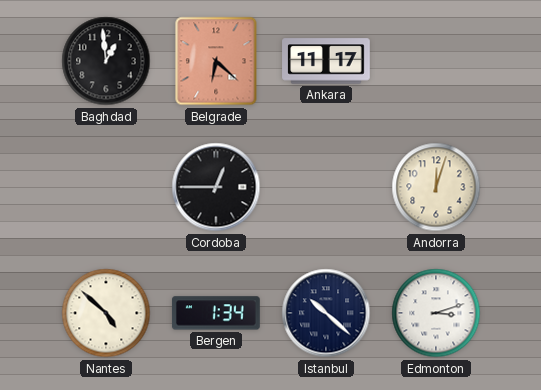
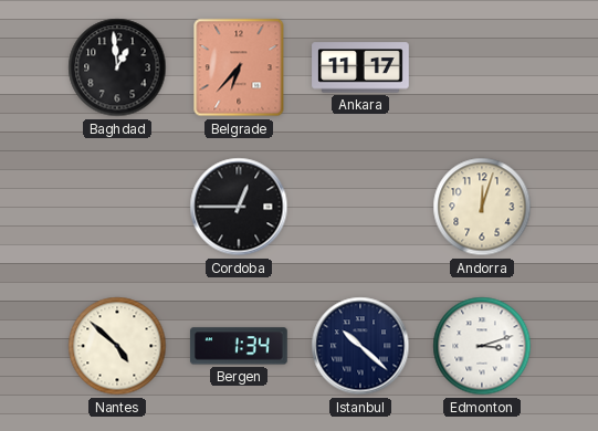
Belgrade: 6:22 -> 6:37 (239, 67)
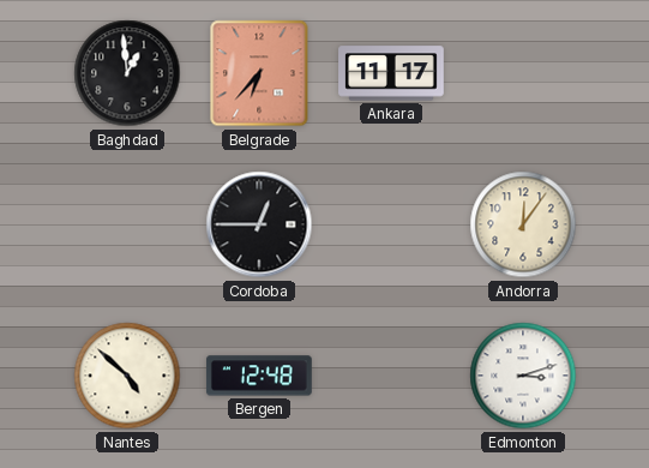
Andorra: 12:03 -> 12:06 (523, 224)
Bergen: 1:34 -> 12:48 (259, 376)
Istanbul: 10:22 -> none (360, 346)
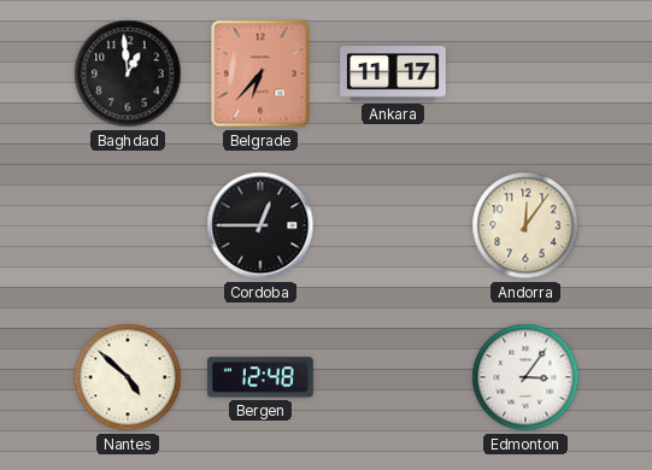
Edmonton: 3:12 -> 3:06 (525, 377)
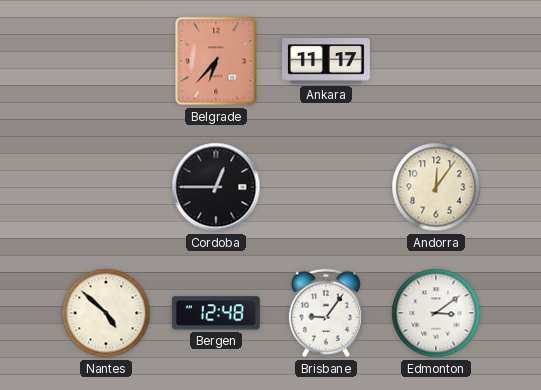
Baghdad: 12:59 -> none (128, 74)
Brisbane: none -> 9:06 (326, 313)
Edmonton: 3:06 -> 3:09 (436, 313)
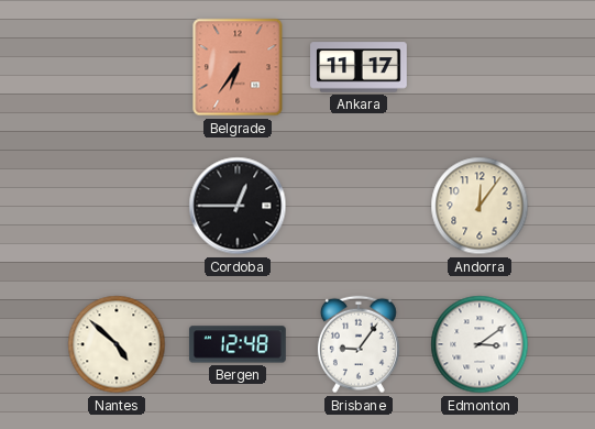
Belgrade: 6:37 -> 6:36 (238, 67)
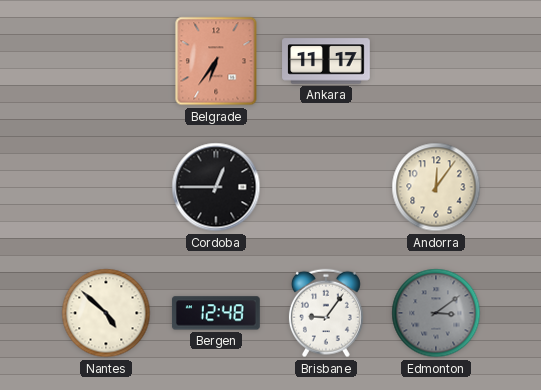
Edmonton dial: white -> grey (436, 313)
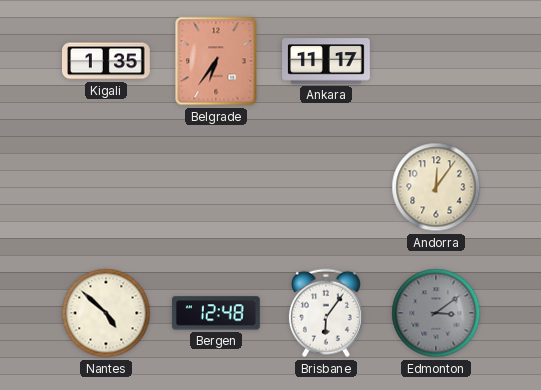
Kigali: none -> 1:35 (107, 61)
Cordoba: 12:45 -> none (216, 187)
Brisbane: 9:06 -> 6:06 (326, 313)
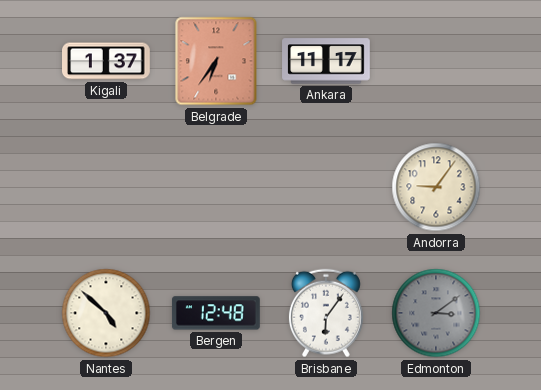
Kigali: 1:35 -> 1:37 (107, 61)
Andorra: 12:06 -> 9:06 (436, 187)
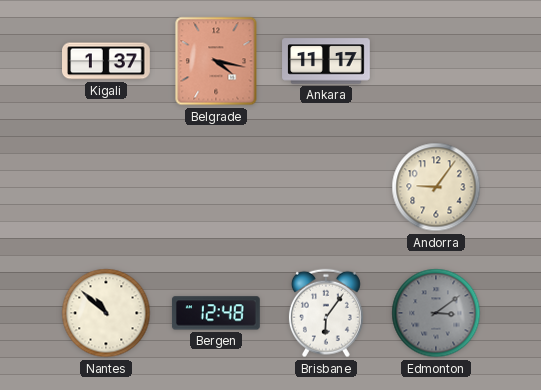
Belgrade: 6:36 -> 4:17 (216, 61)
Nantes: 4:52 -> 10:52 (106, 313)
